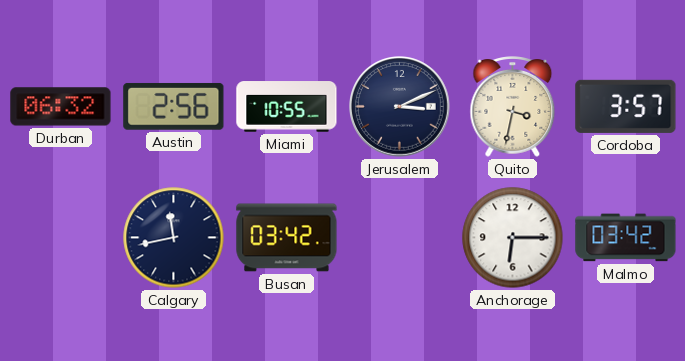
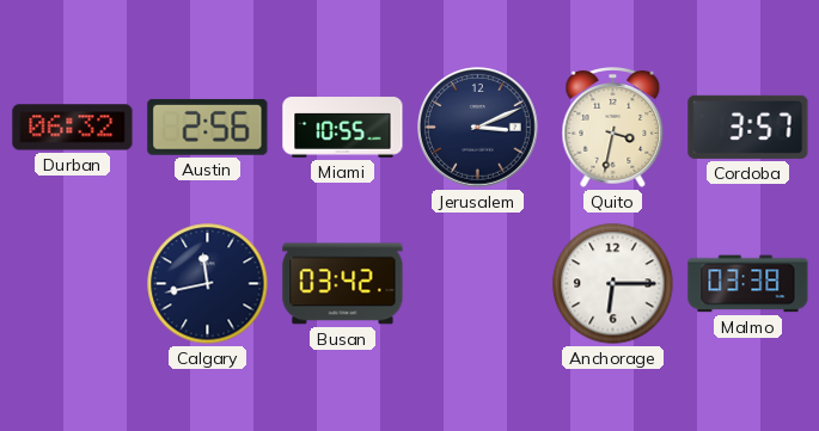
Malmo: 03:42 -> 03:38 (748, 284)
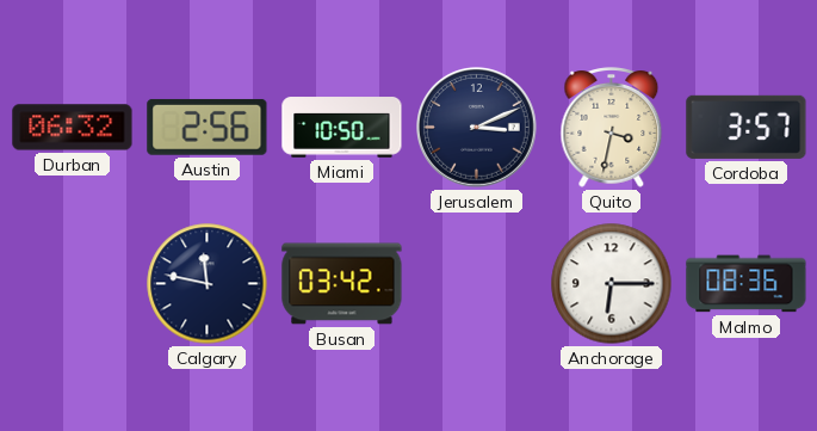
Miami: 10:55 -> 10:50 (342, 128)
Calgary: 11:43 -> 11:47 (208, 284)
Malmo: 03:38 -> 08:36 (747, 284)
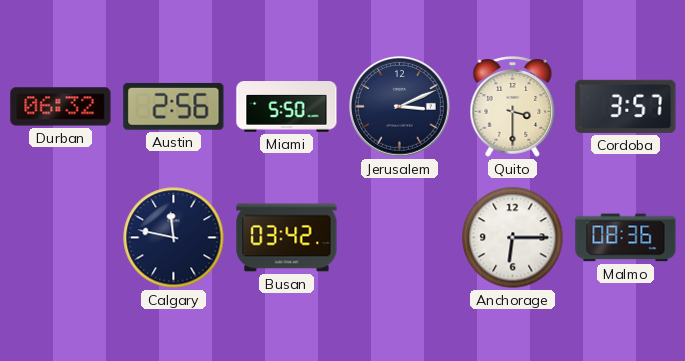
Miami: 10:50 -> 5:50 (287, 107)
Quito: 3:32 -> 3:30 (513, 107)
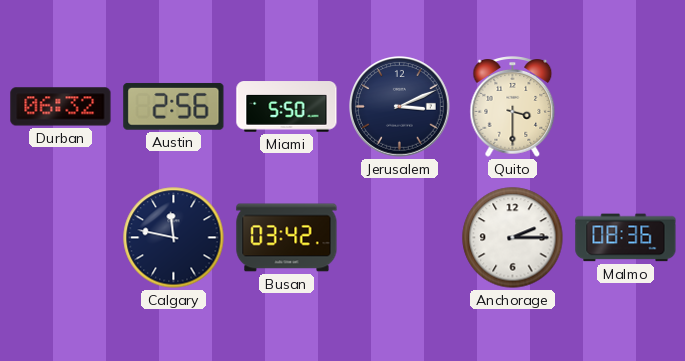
Cordoba: 3:57 -> none (626, 106)
Anchorage: 6:15 -> 2:15 (513, 238)
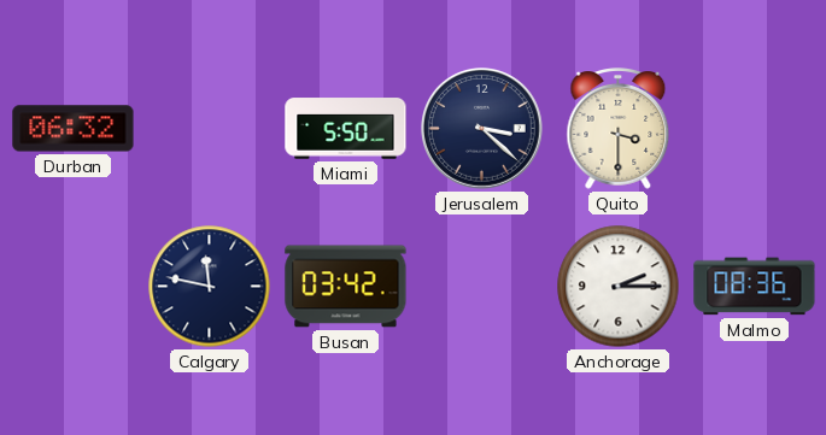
Austin: 2:56 -> none (174, 106)
Jerusalem: 3:11 -> 3:22 (482, 129)
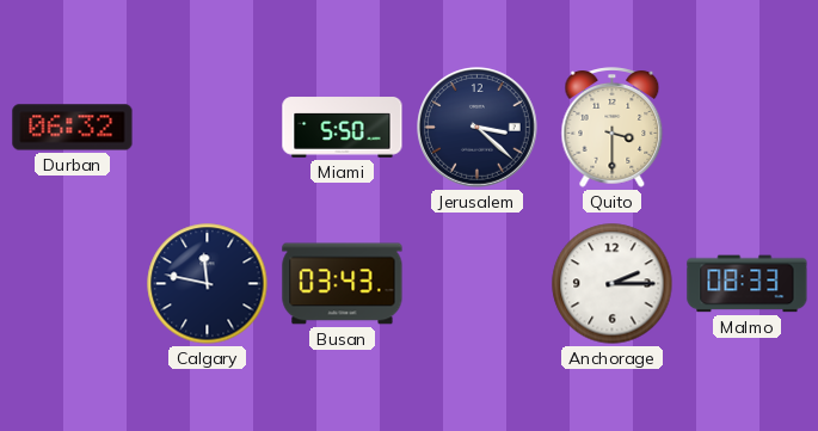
Busan: 03:42 -> 03:43 (343, 284)
Malmo: 08:36 -> 08:33 (748, 284)
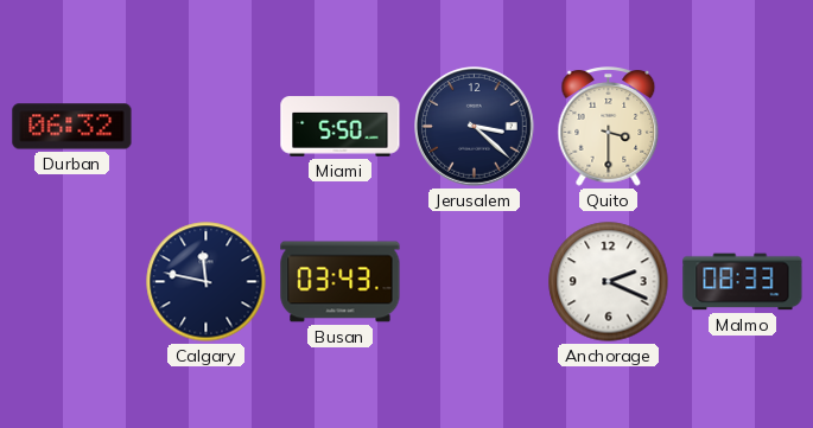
Anchorage: 2:15 -> 2:19 (609, 282)
